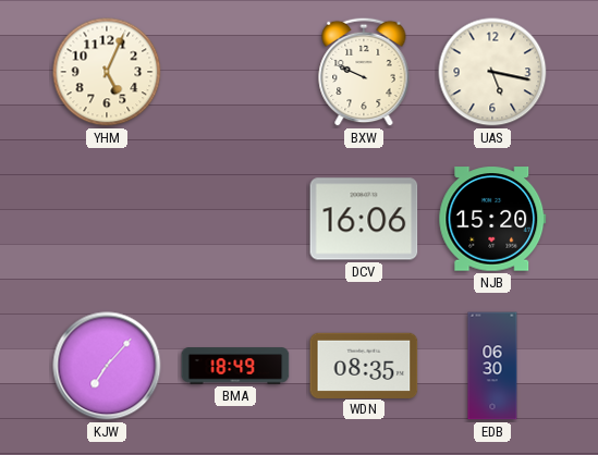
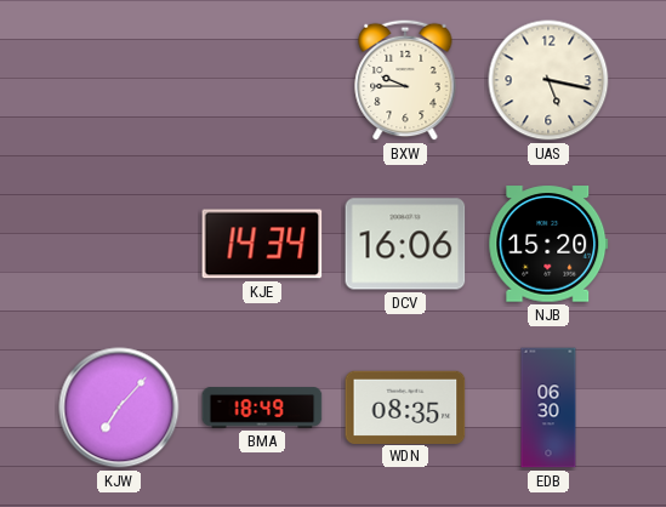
YHM: 5:04 -> none (107, 72)
BXW: 9:49 -> 9:45 (405, 80)
KJE: none -> 14:34 (262, 244)
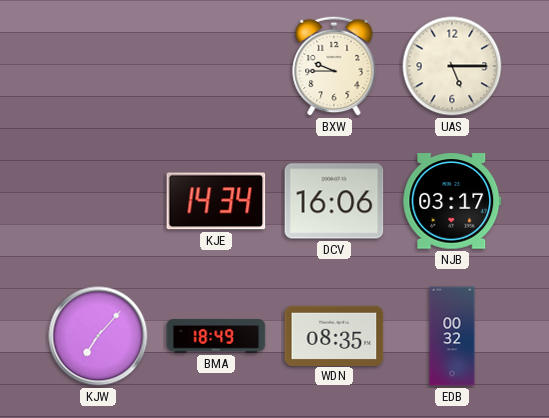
UAS: 5:17 -> 5:15 (452, 66)
NJB: 15:20 -> 03:17 (452, 201)
EDB: 06:30 -> 00:32 (452, 336)
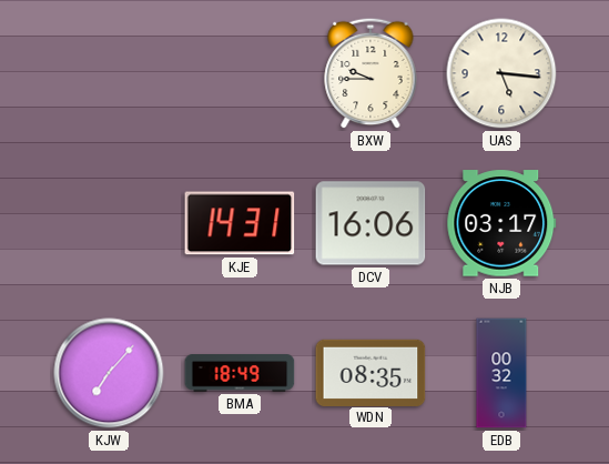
UAS: 5:15 -> 5:16 (501, 73)
KJE: 14:34 -> 14:31 (240, 223)
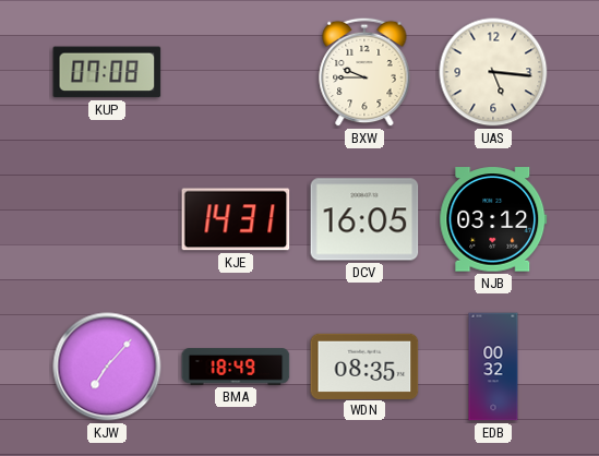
KUP: none -> 07:08 (107, 72)
DCV: 16:06 -> 16:05 (364, 219)
NJB: 03:17 -> 03:12 (493, 219)
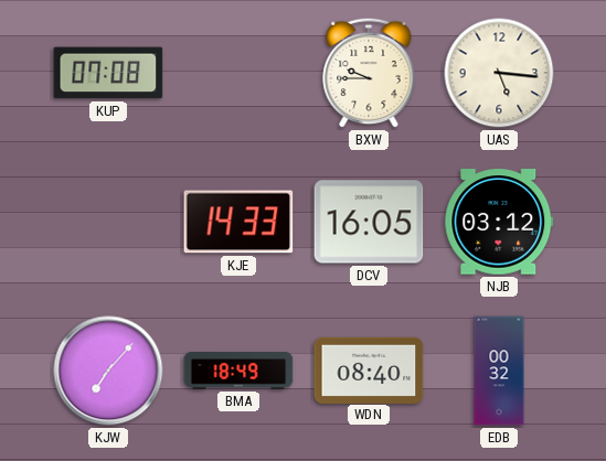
KJE: 14:31 -> 14:33 (238, 222)
WDN: 08:35 -> 08:40 (369, 369)
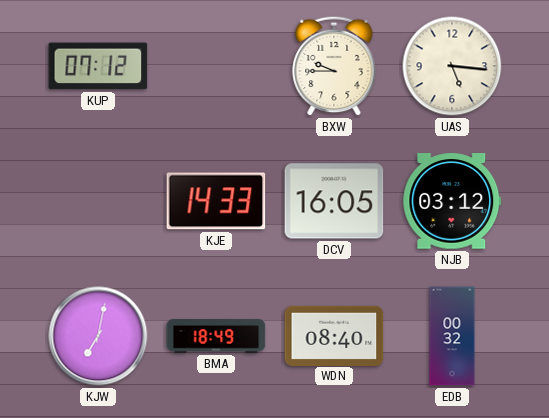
KUP: 07:08 -> 07:12 (98, 66)
KJW: 7:07 -> 7:02 (98, 336)
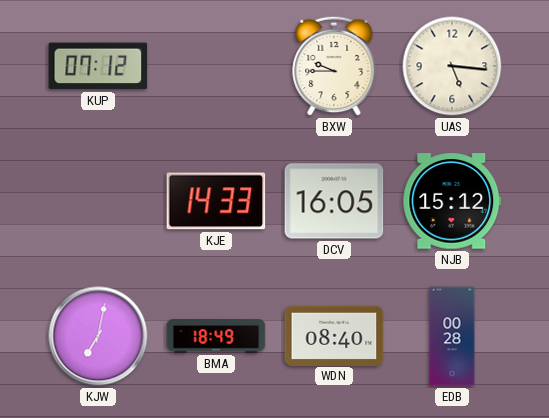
NJB: 03:12 -> 15:12 (452, 201)
EDB: 00:32 -> 00:28 (452, 336)
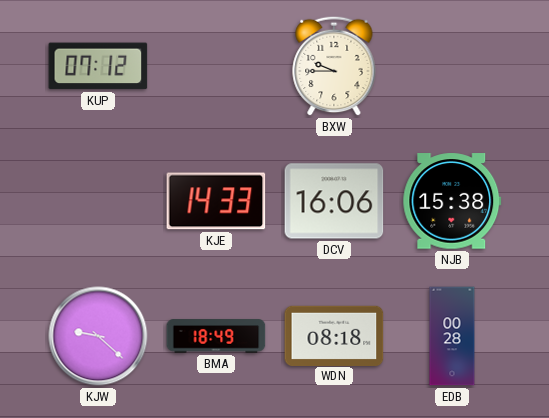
UAS: 5:16 -> none (452, 66)
DCV: 16:05 -> 16:06 (334, 201)
NJB: 15:12 -> 15:38 (452, 201)
KJW: 7:02 -> 9:22 (98, 336)
WDN: 08:40 -> 08:18 (334, 335)
